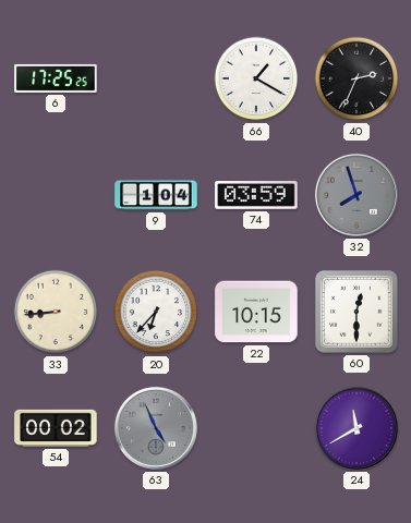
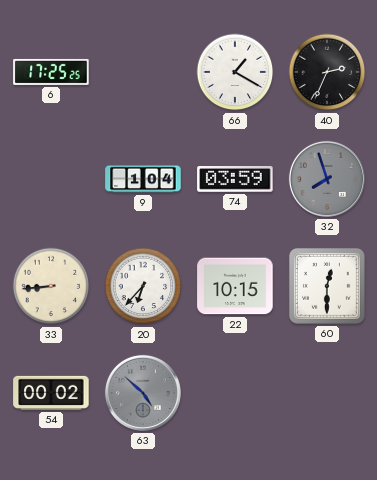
63: 4:56 -> 4:52 (143, 393)
24: 11:40 -> none (356, 428)
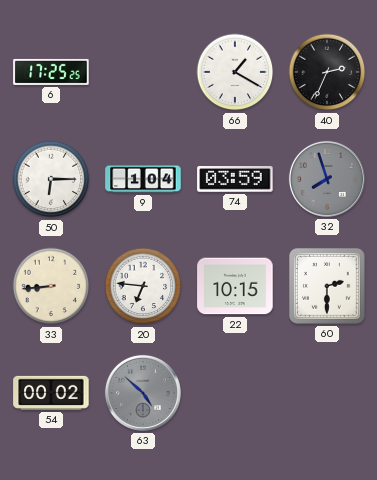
50: none -> 6:15 (51, 179)
20: 6:37 -> 6:46 (143, 286)
60: 12:30 -> 2:30 (327, 286)
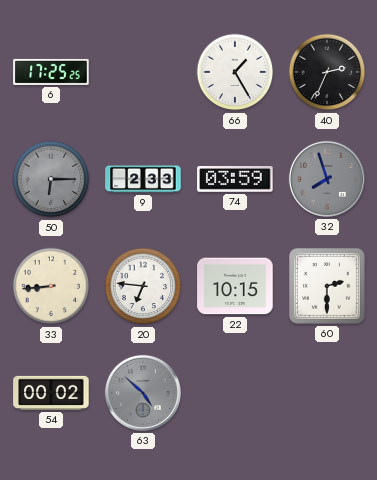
66: 1:20 -> 1:25 (235, 72)
50 dial: white -> grey (51, 179)
9: 1:04 -> 2:33 (143, 179)
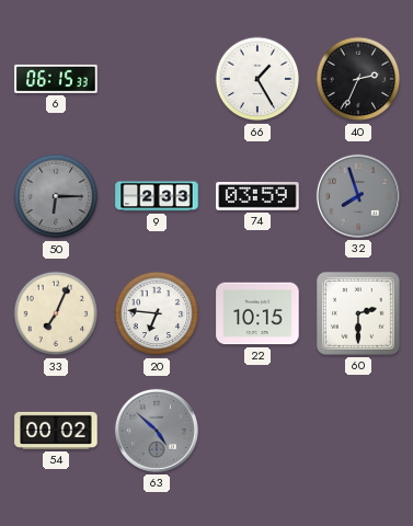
6: 17:25 -> 06:15 (56, 79)
33: 8:44 -> 7:04 (56, 313)
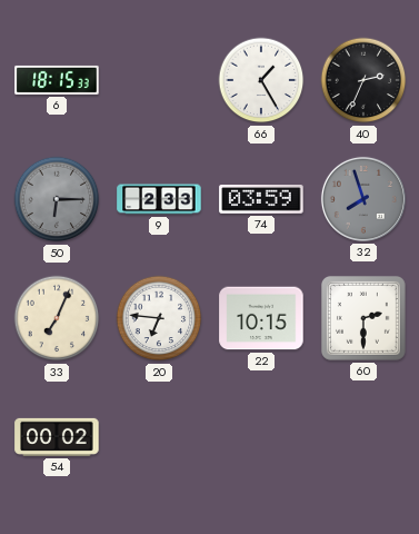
6: 06:15 -> 18:15 (57, 80)
63: 4:52 -> none (157, 431)
